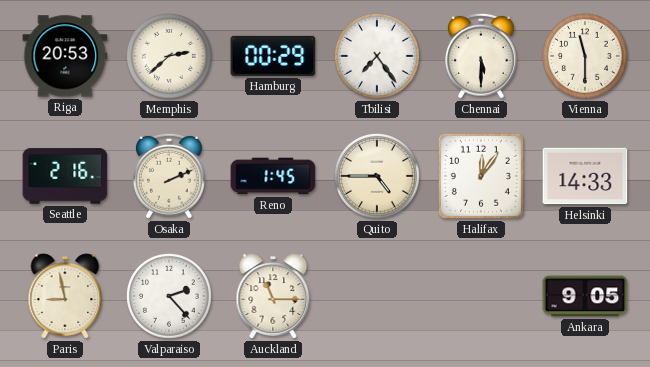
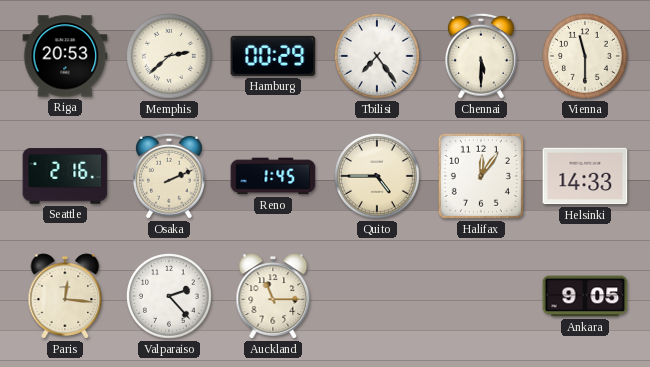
Paris: 8:58 -> 12:16 (65, 296)
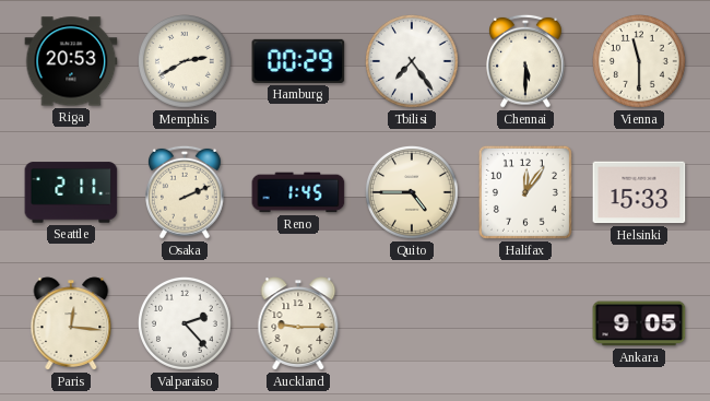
Memphis: 2:38 -> 2:40 (186, 62)
Seattle: 2:16 -> 2:11 (71, 192)
Helsinki: 14:33 -> 15:33 (639, 192)
Auckland: 11:15 -> 9:15 (298, 323)
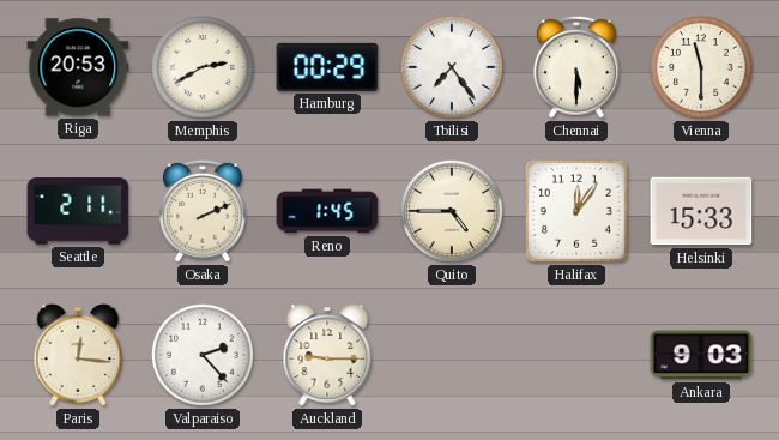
Ankara: 9:05 -> 9:03 (701, 355)
